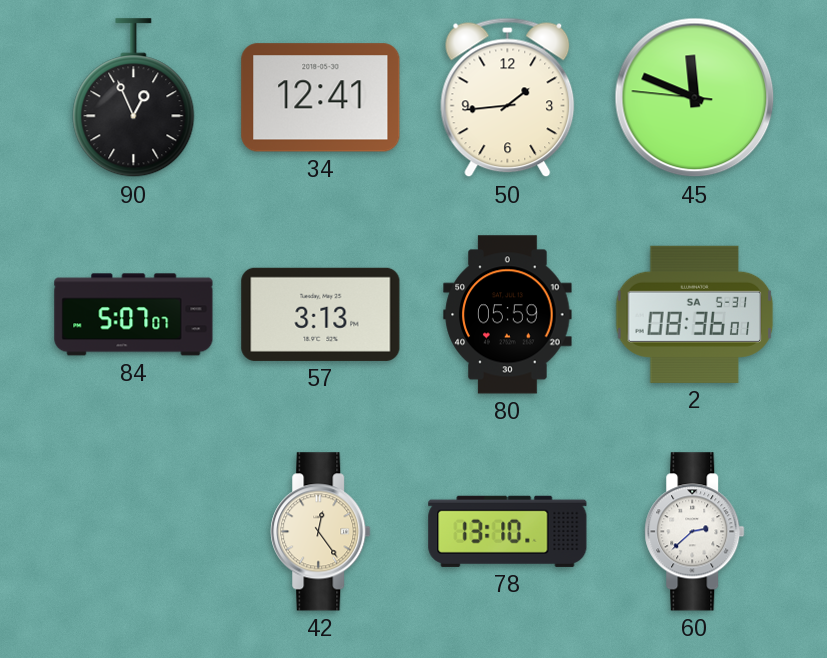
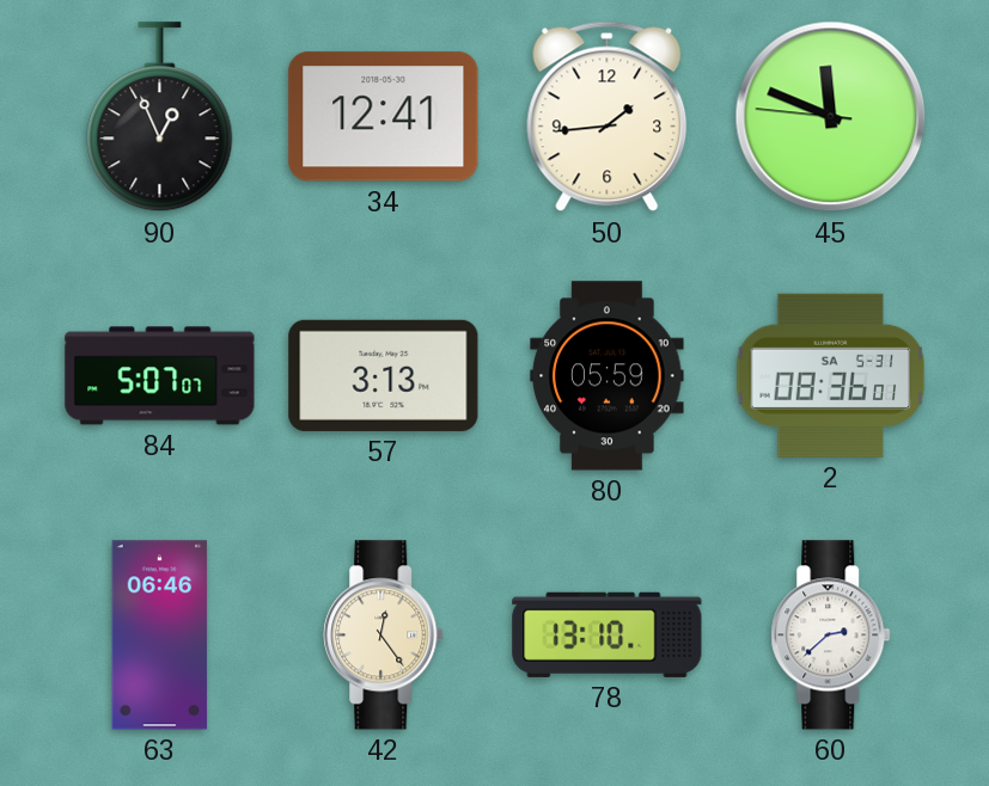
63: none -> 06:46 (160, 635)
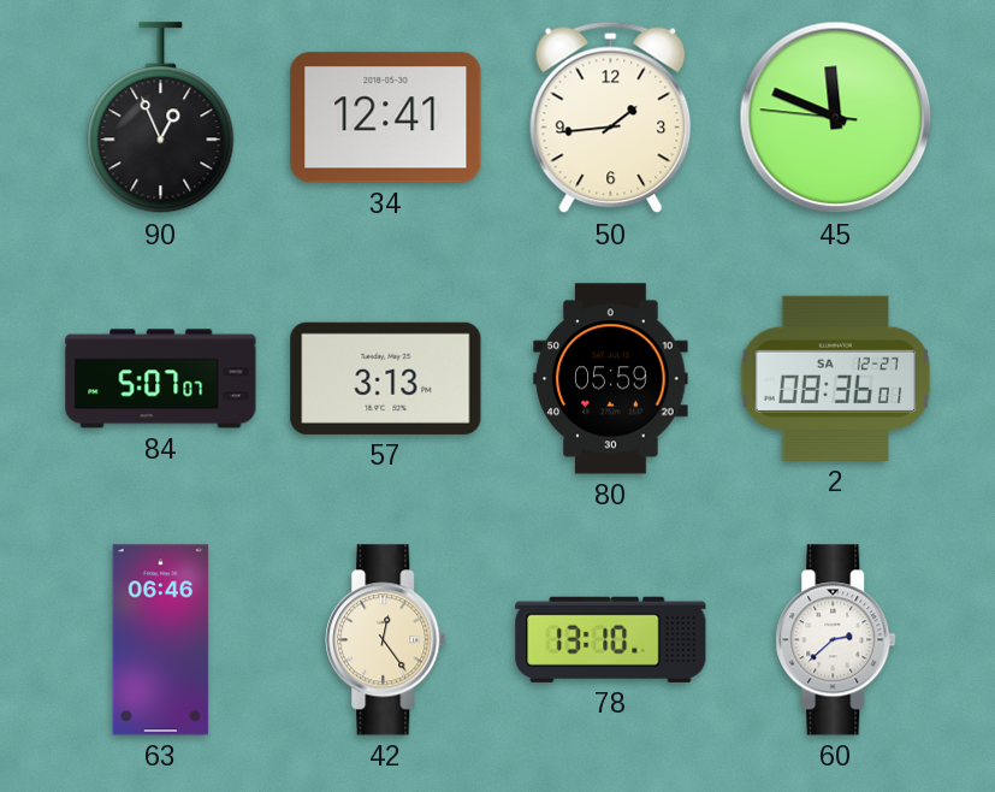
2 date: SA 5-31 -> SA 12-27 (836, 378)
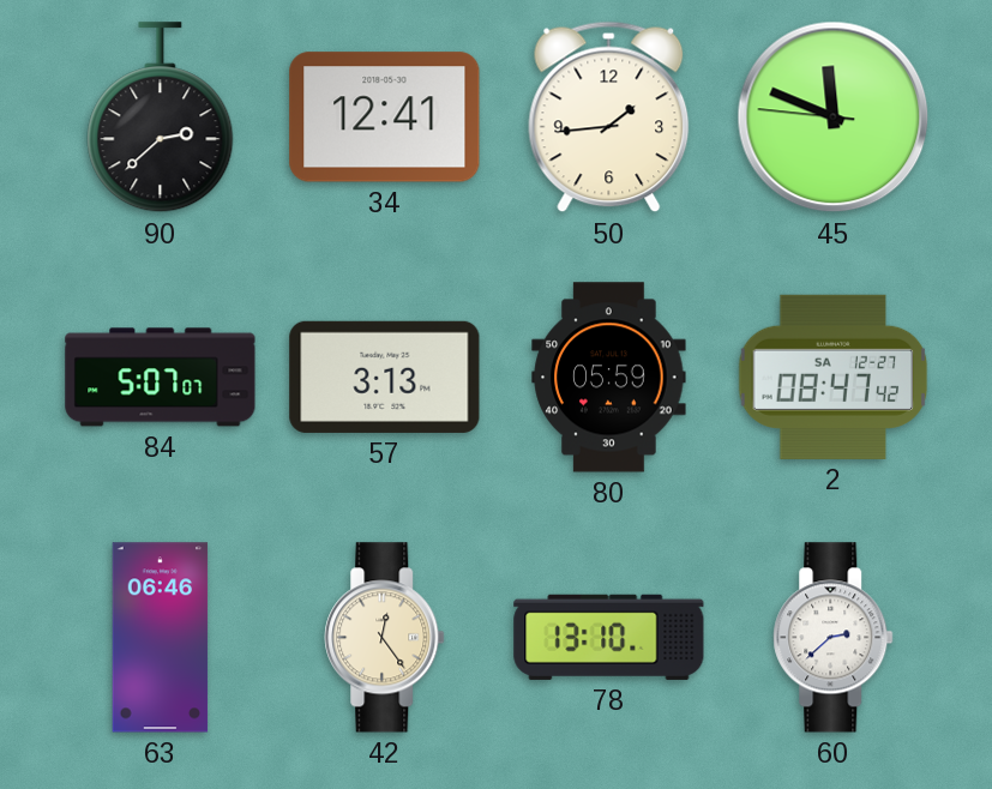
90: 12:56 -> 2:38 (161, 118)
2: 08:36 -> 08:47 (834, 377)
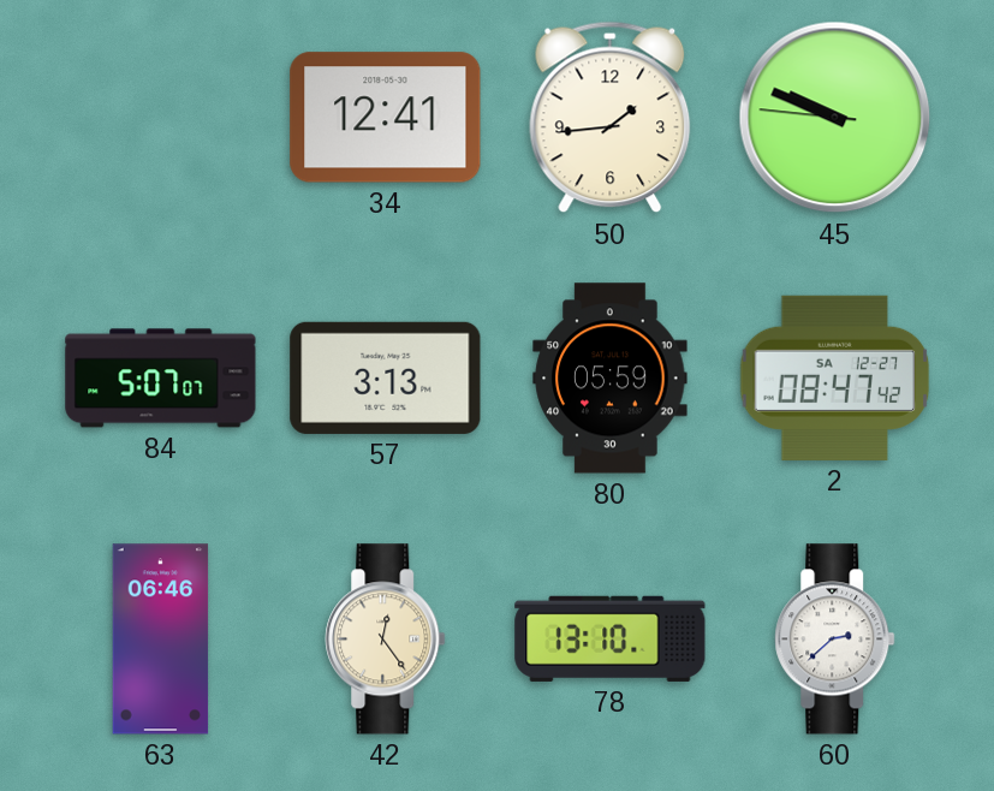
90: 2:38 -> none (161, 118)
45: 11:48 -> 9:48 (835, 118)
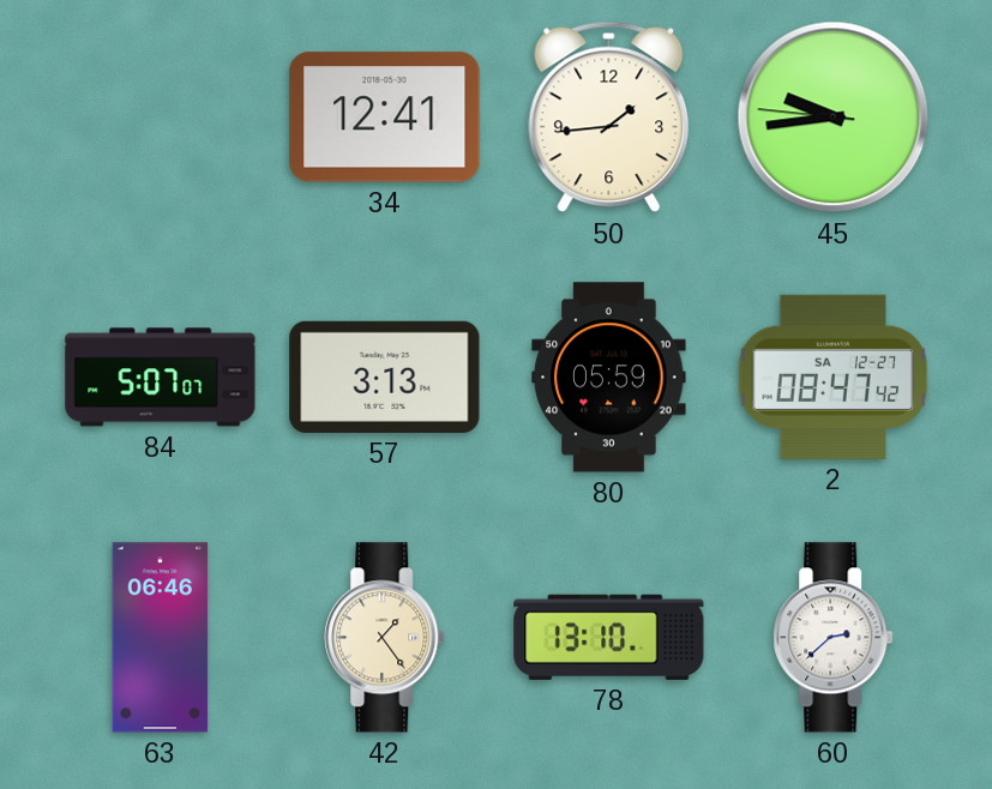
45: 9:48 -> 9:43 (834, 118)
42: 12:24 -> 1:24 (385, 638)
